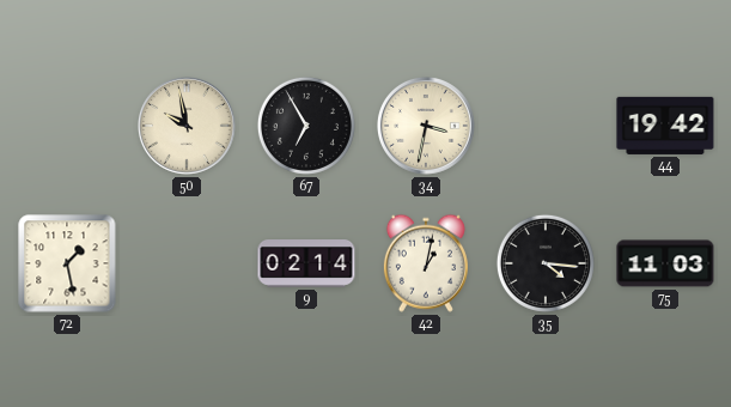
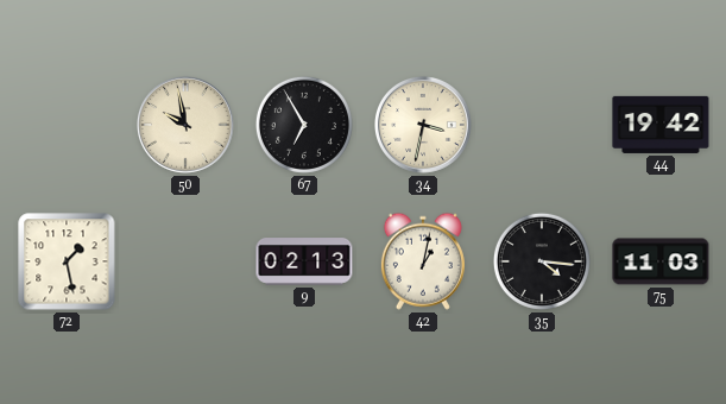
9: 02:14 -> 02:13 (304, 261)
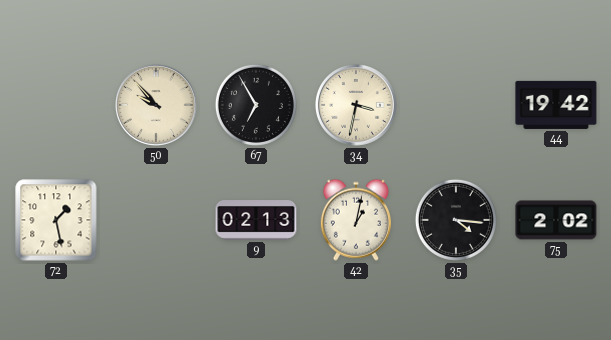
50: 9:58 -> 9:53 (156, 105)
75: 11:03 -> 2:02 (556, 220)
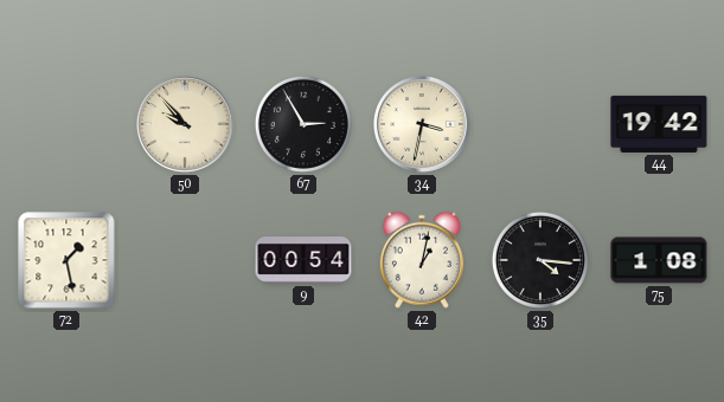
67: 6:55 -> 2:55 (303, 124)
9: 02:13 -> 00:54 (303, 260)
75: 2:02 -> 1:08 (659, 260)
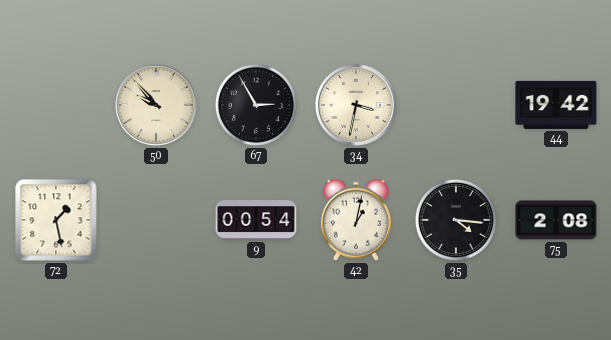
75: 1:08 -> 2:08 (556, 220)
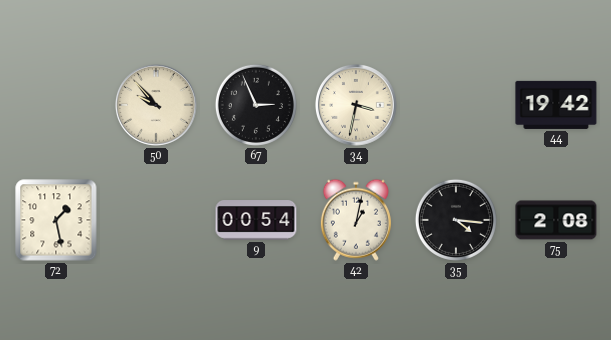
67: 2:55 -> 2:56 (256, 105)
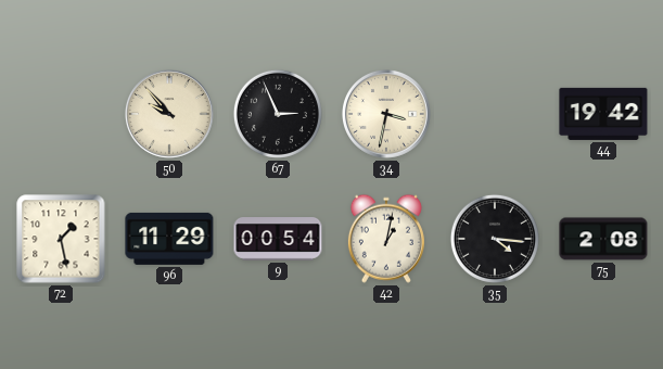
96: none -> 11:29 (169, 239)
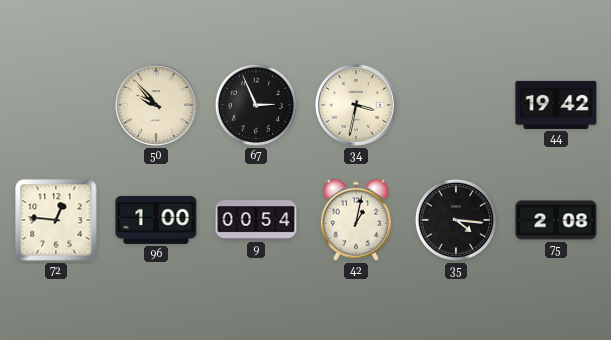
72: 1:28 -> 12:46 (56, 220)
96: 11:29 -> 1:00 (156, 220)
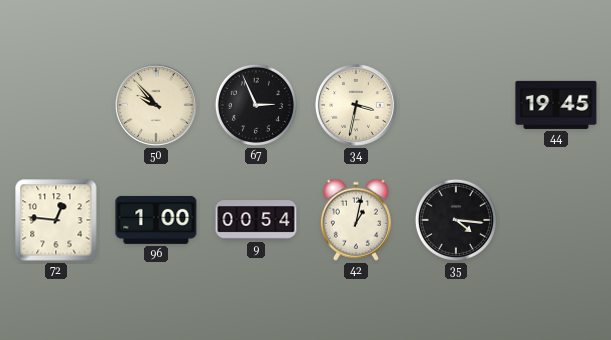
44: 19:42 -> 19:45 (556, 105)
75: 2:08 -> none (556, 220)
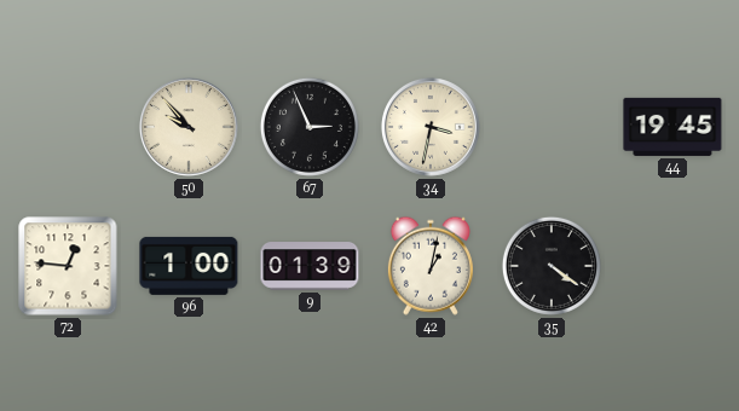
9: 00:54 -> 01:39 (310, 266)
35: 4:16 -> 4:21 (552, 266)
